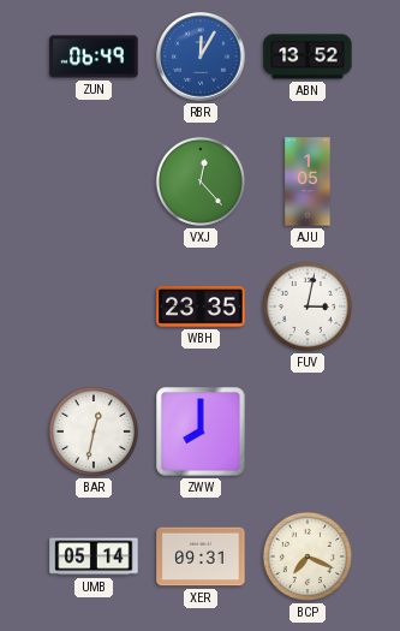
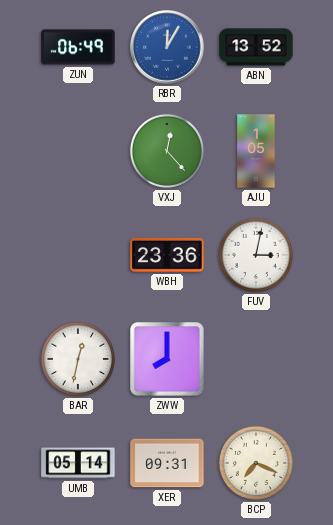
WBH: 23:35 -> 23:36 (167, 255)
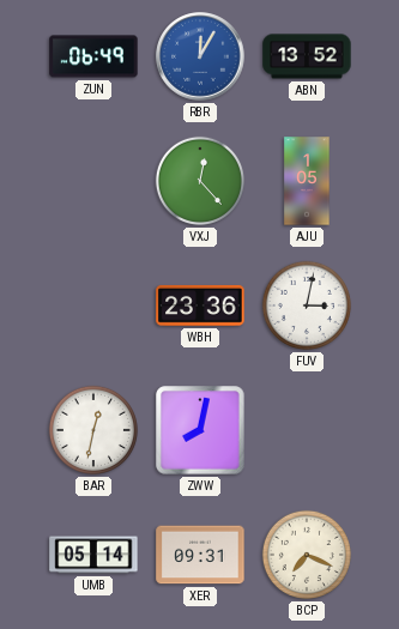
ZWW: 8:00 -> 8:02 (200, 430)
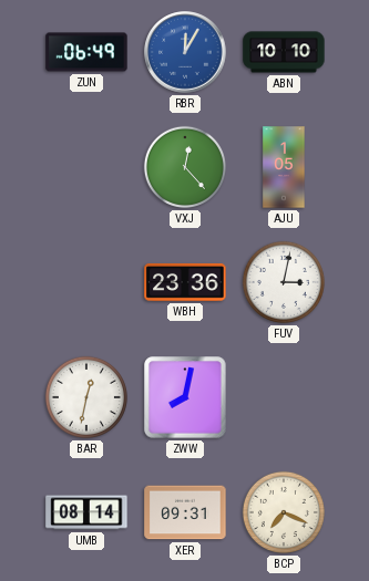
ABN: 13:52 -> 10:10 (284, 52)
UMB: 05:14 -> 08:14 (86, 512)
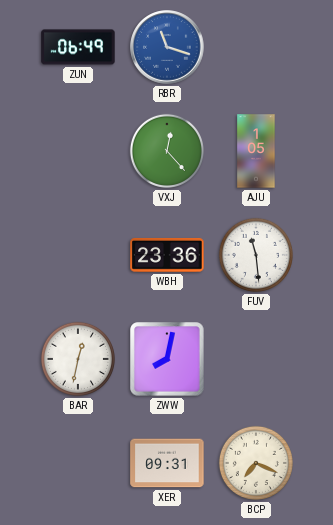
RBR: 12:05 -> 11:18 (167, 47)
ABN: 10:10 -> none (284, 52)
FUV: 3:02 -> 11:29 (256, 255)
UMB: 08:14 -> none (86, 512)
